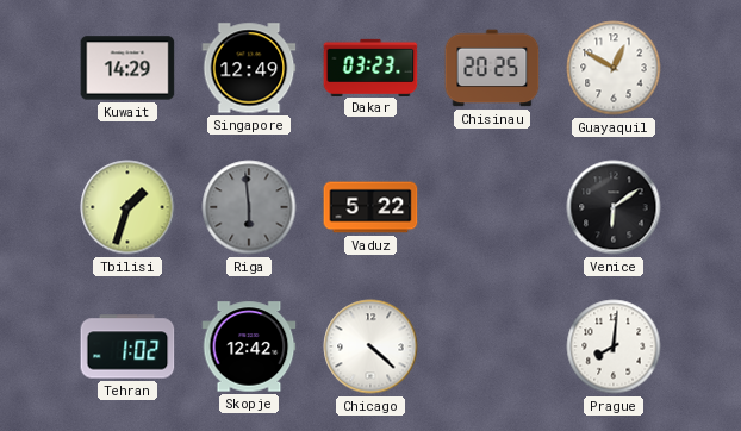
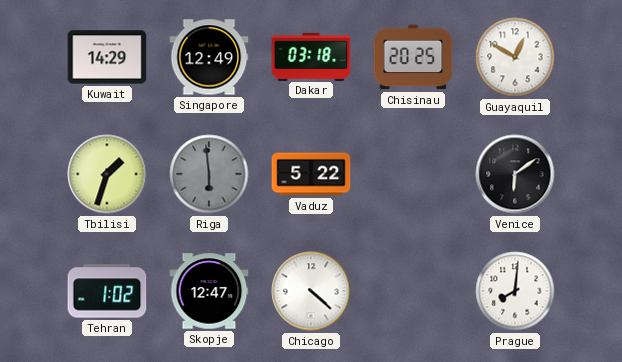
Dakar: 03:23 -> 03:18 (311, 56)
Skopje: 12:42 -> 12:47 (209, 291)
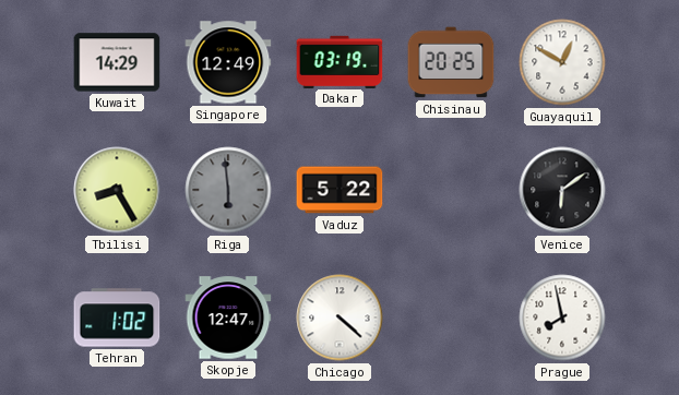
Dakar: 03:18 -> 03:19 (339, 61)
Tbilisi: 1:33 -> 8:25 (117, 190)
Prague: 8:01 -> 7:58 (562, 318)
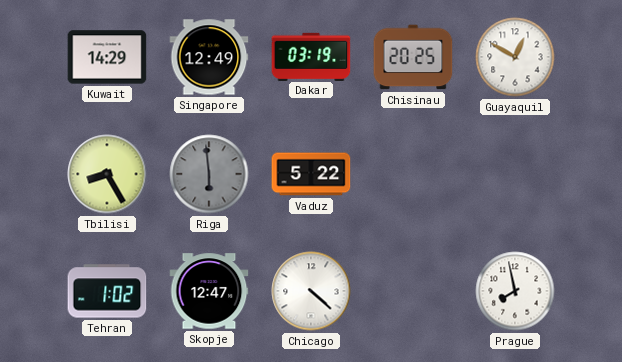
Venice: 6:09 -> none (562, 190)
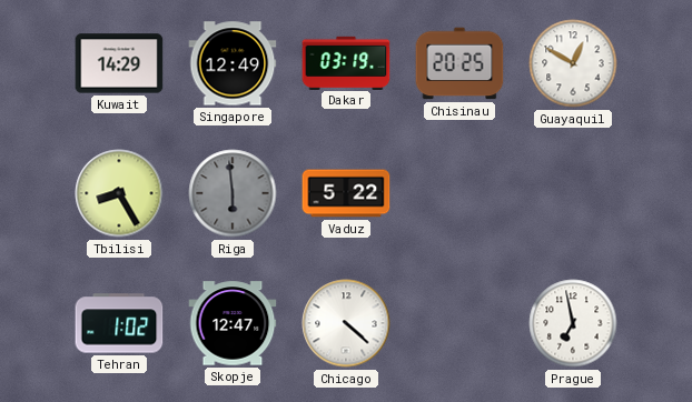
Prague: 7:58 -> 6:58 (573, 323)
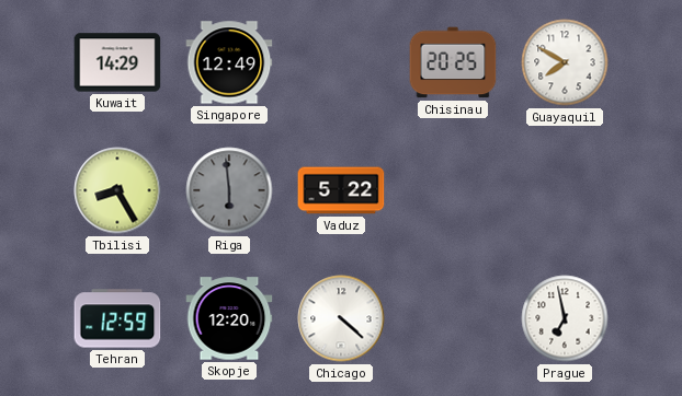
Dakar: 03:19 -> none (346, 62)
Guayaquil: 12:50 -> 7:50 (565, 62)
Tehran: 1:02 -> 12:59 (117, 318)
Skopje: 12:47 -> 12:20 (229, 318)
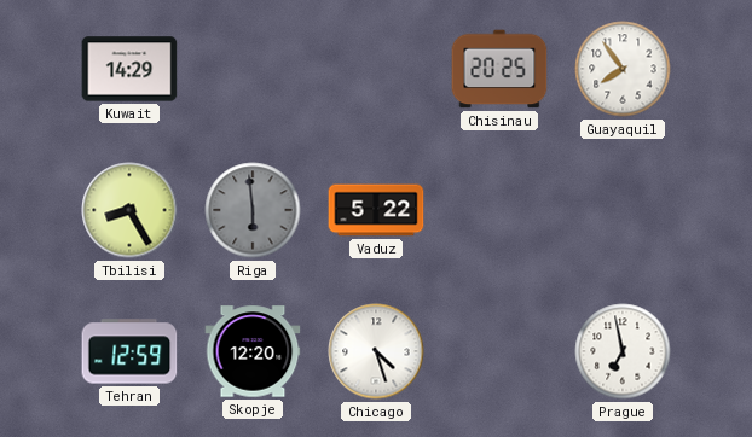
Singapore: 12:49 -> none (229, 62)
Guayaquil: 7:50 -> 7:54 (623, 69)
Chicago: 4:22 -> 4:27 (376, 351)
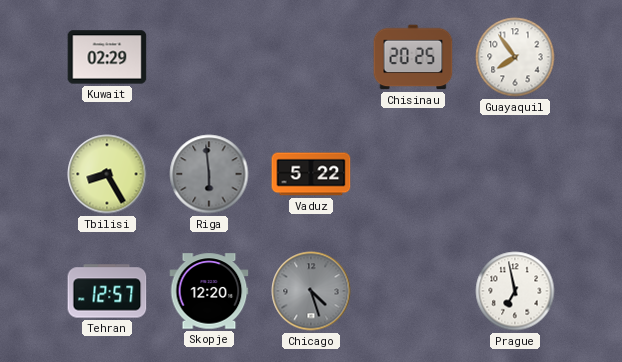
Kuwait: 14:29 -> 02:29 (107, 57)
Tehran: 12:59 -> 12:57 (107, 291)
Chicago dial: white -> grey (311, 291)
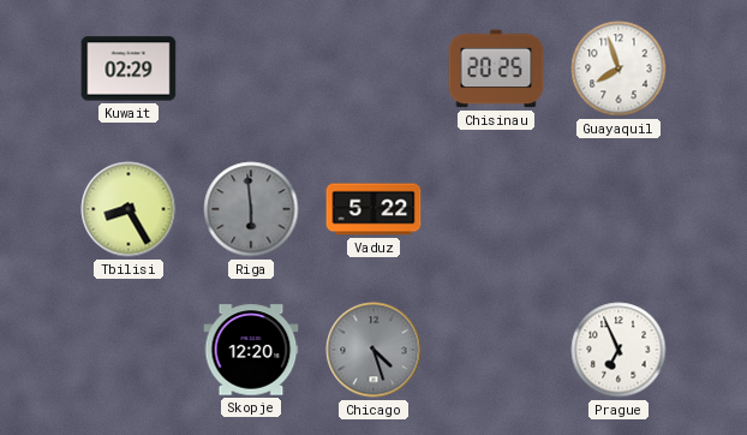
Guayaquil: 7:54 -> 7:57 (618, 68)
Tehran: 12:57 -> none (107, 291)
Prague: 6:58 -> 6:56 (618, 350)
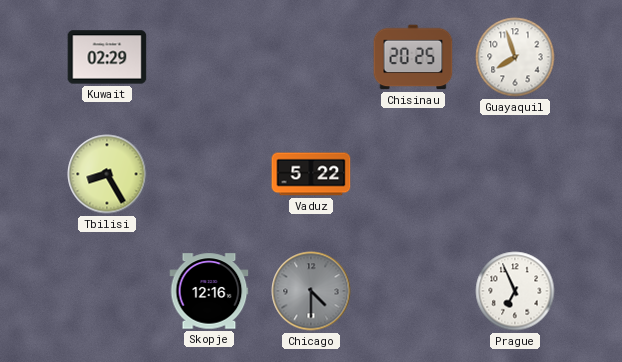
Riga: 5:59 -> none (251, 209)
Skopje: 12:20 -> 12:16 (209, 291)
Chicago: 4:27 -> 4:30 (311, 291)
